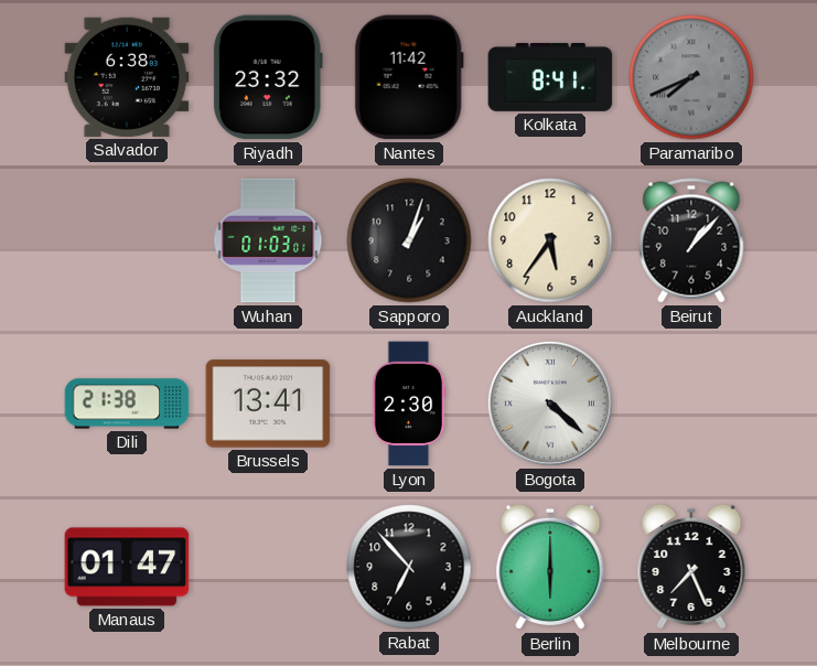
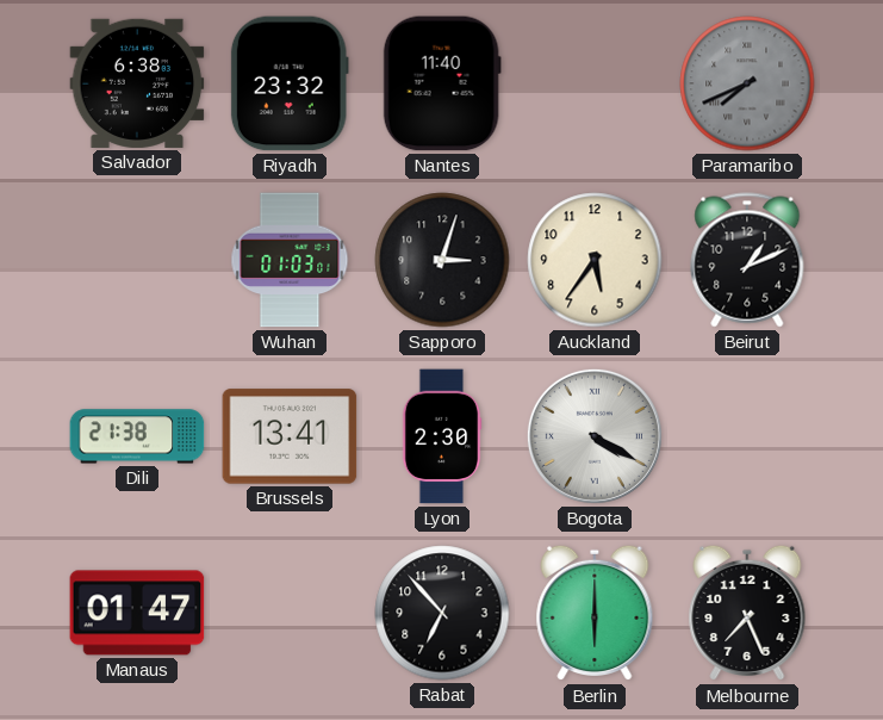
Nantes: 11:42 -> 11:40 (442, 83)
Kolkata: 8:41 -> none (550, 77)
Sapporo: 1:03 -> 3:03 (442, 260)
Beirut: 1:07 -> 1:11 (747, 260)
Bogota: 4:22 -> 4:20 (595, 436)
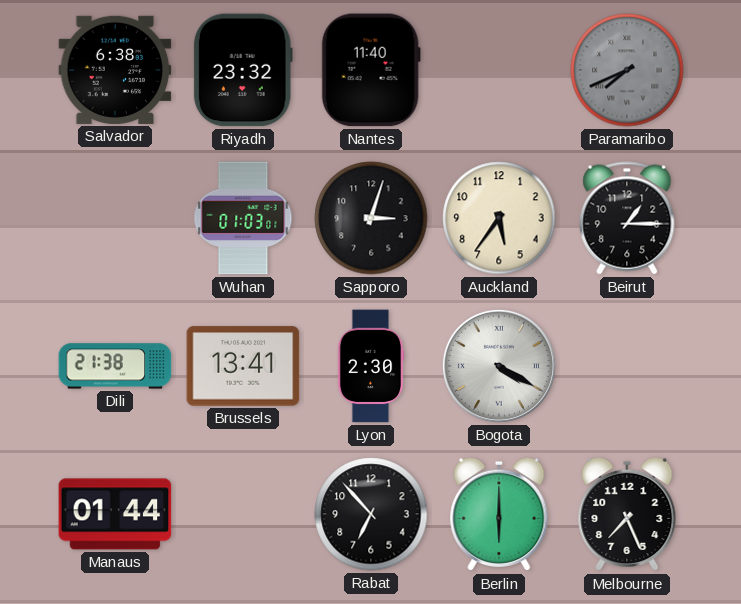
Beirut: 1:11 -> 1:15 (627, 218)
Manaus: 01:47 -> 01:44 (115, 514)
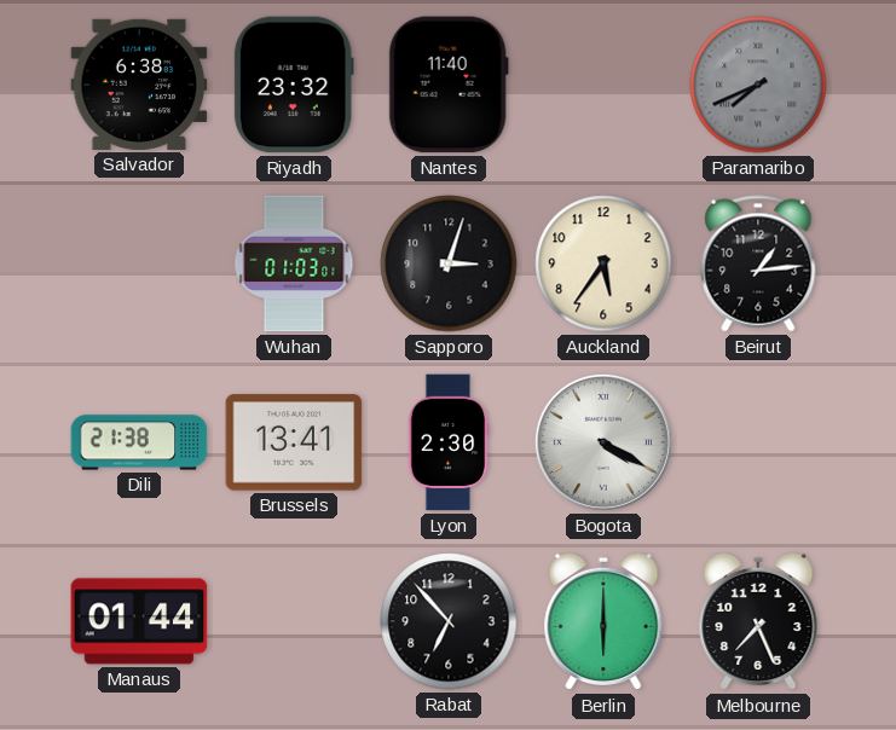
Beirut: 1:15 -> 1:14 (758, 263)
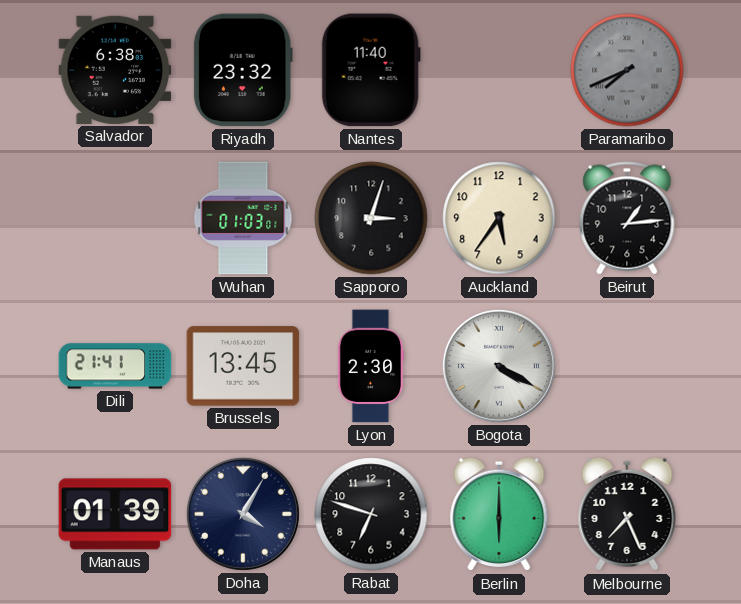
Dili: 21:38 -> 21:41 (115, 366)
Brussels: 13:41 -> 13:45 (243, 366)
Manaus: 01:44 -> 01:39 (115, 514)
Doha: none -> 4:05 (243, 514)
Rabat: 6:53 -> 6:48 (371, 514)
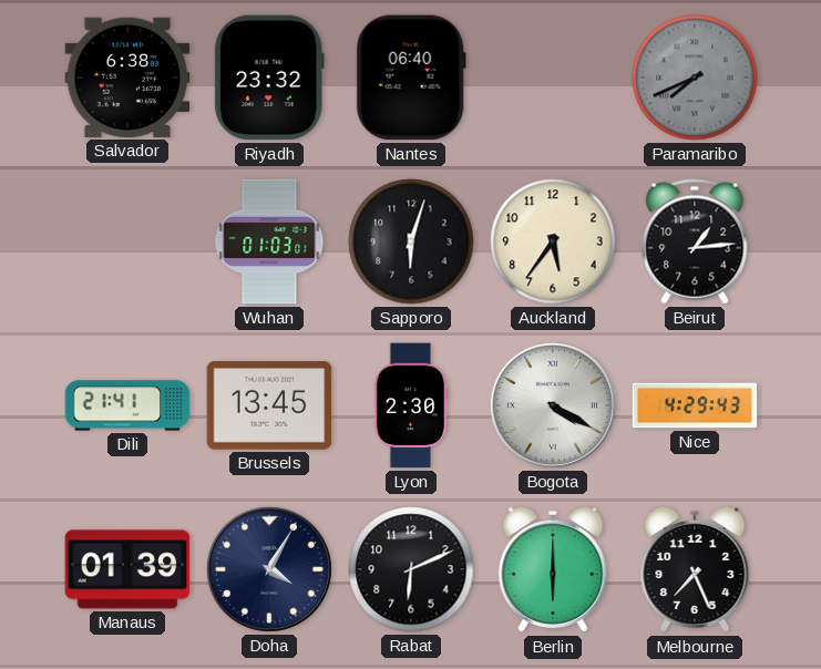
Nantes: 11:40 -> 06:40 (411, 78)
Sapporo: 3:03 -> 6:03 (411, 241)
Nice: none -> 4:29 (695, 405)
Rabat: 6:48 -> 6:11 (411, 569)
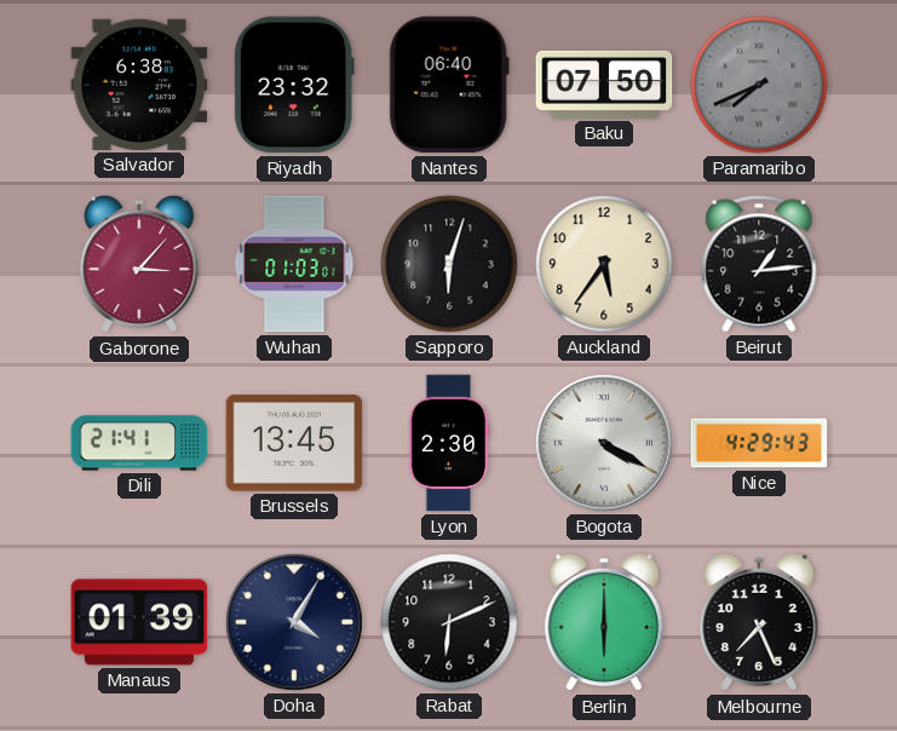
Baku: none -> 07:50 (604, 85)
Gaborone: none -> 3:07 (139, 264)
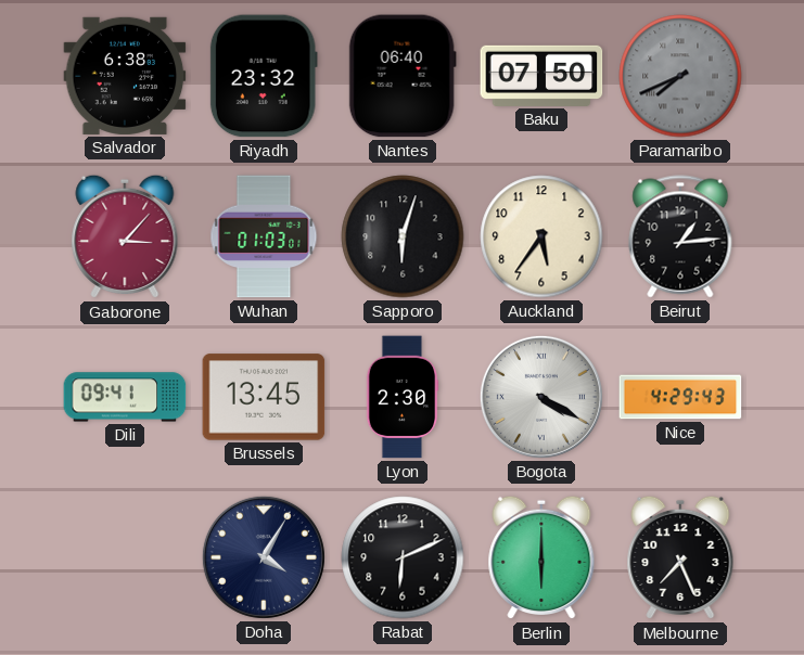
Dili: 21:41 -> 09:41 (125, 397)
Manaus: 01:39 -> none (139, 622)
